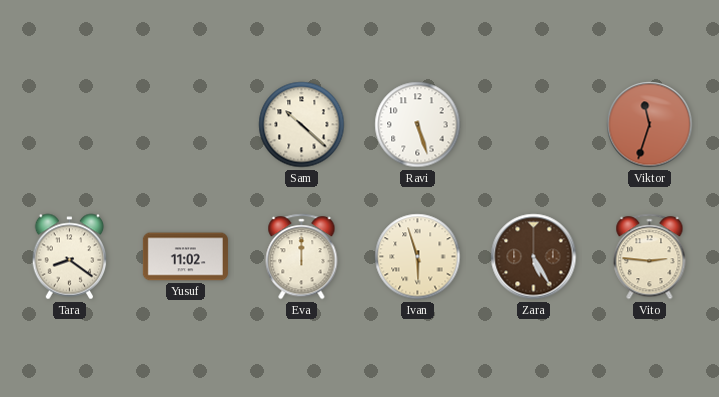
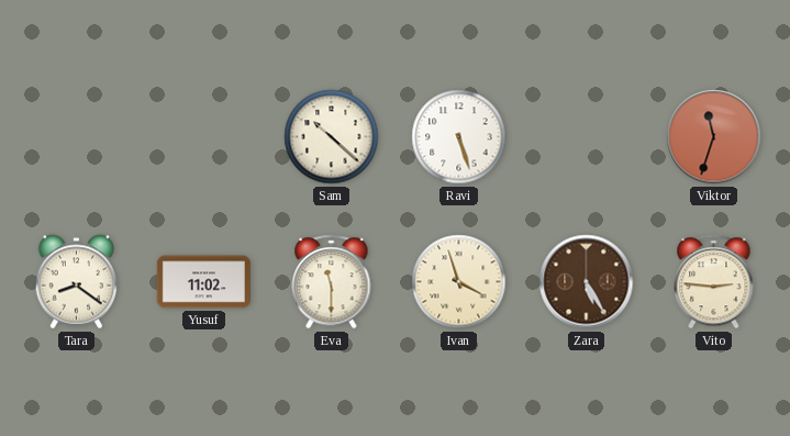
Eva: 12:00 -> 11:30 (332, 282)
Ivan: 5:57 -> 3:57 (459, 282)
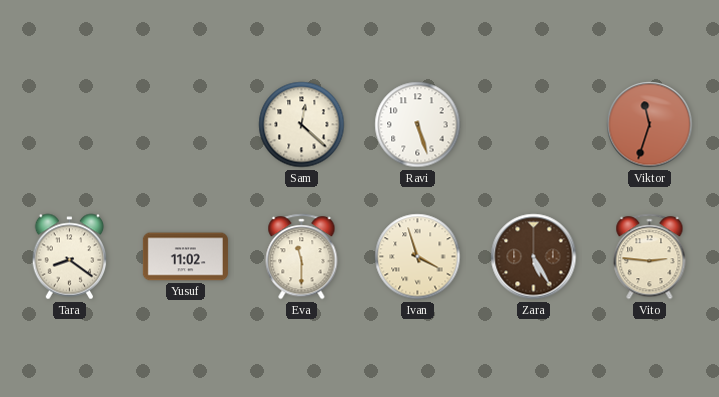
Sam: 10:22 -> 12:22 (302, 125)
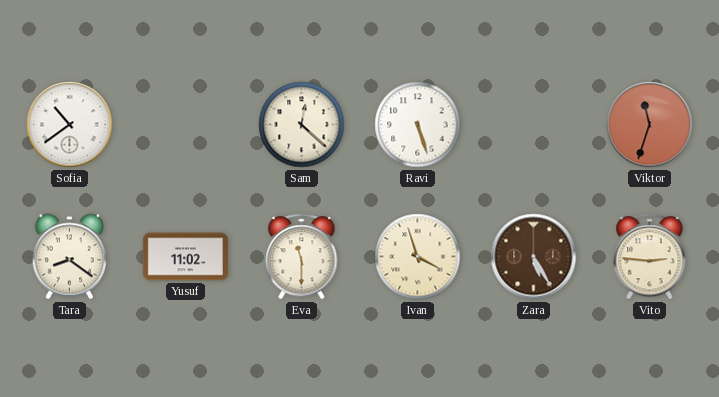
Sofia: none -> 10:39 (70, 125)
